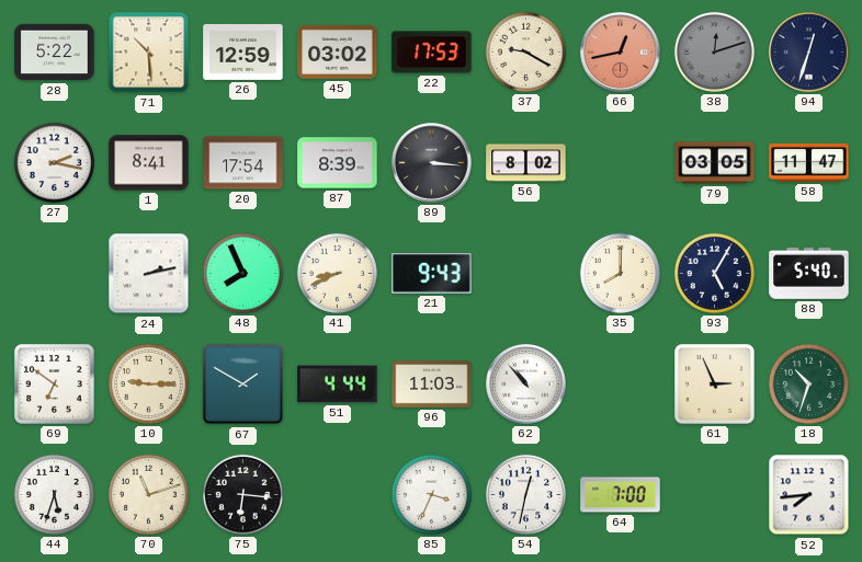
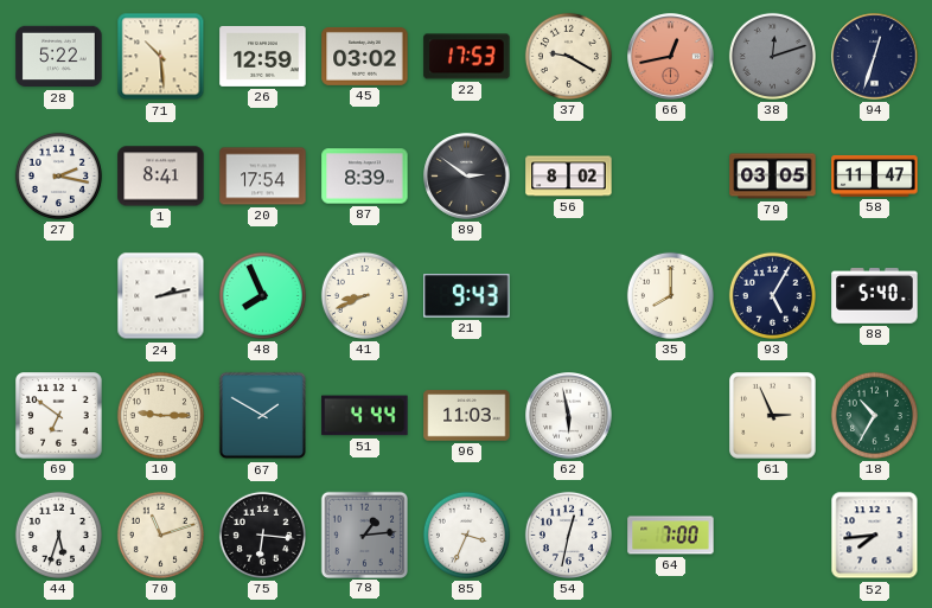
89: 3:16 -> 2:51 (467, 177)
62: 10:53 -> 5:58 (569, 416)
18: 10:33 -> 10:35 (874, 415)
78: none -> 1:14 (364, 535)
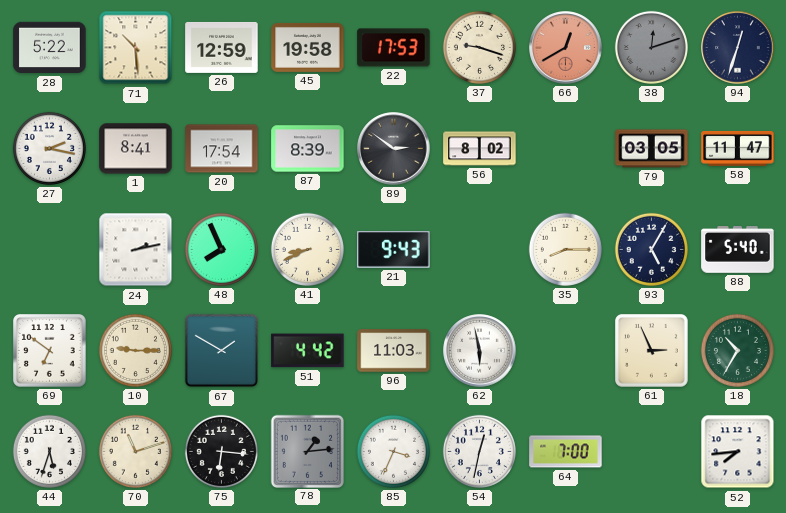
45: 03:02 -> 19:58 (308, 47)
37: 9:20 -> 9:18 (479, 47)
66: 12:43 -> 12:40 (566, 48)
35: 8:00 -> 8:15 (565, 249)
51: 4:44 -> 4:42 (308, 351)
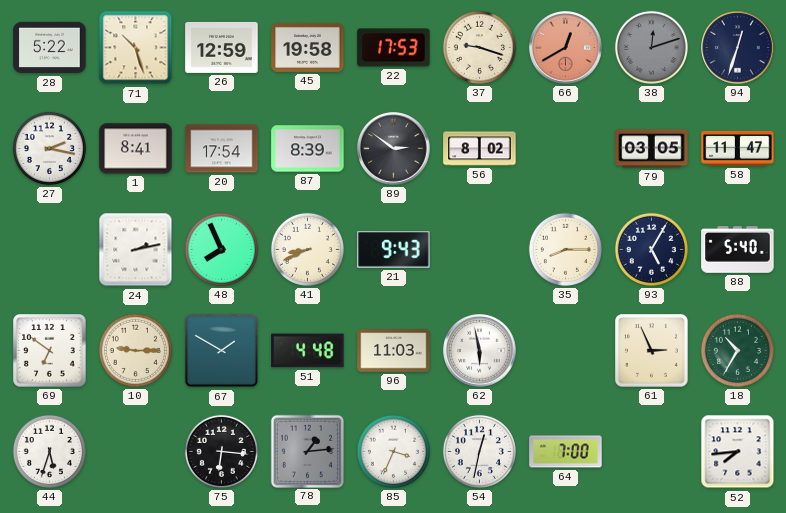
71: 10:29 -> 10:27 (136, 48)
51: 4:42 -> 4:48 (308, 351)
70: 11:12 -> none (135, 451)
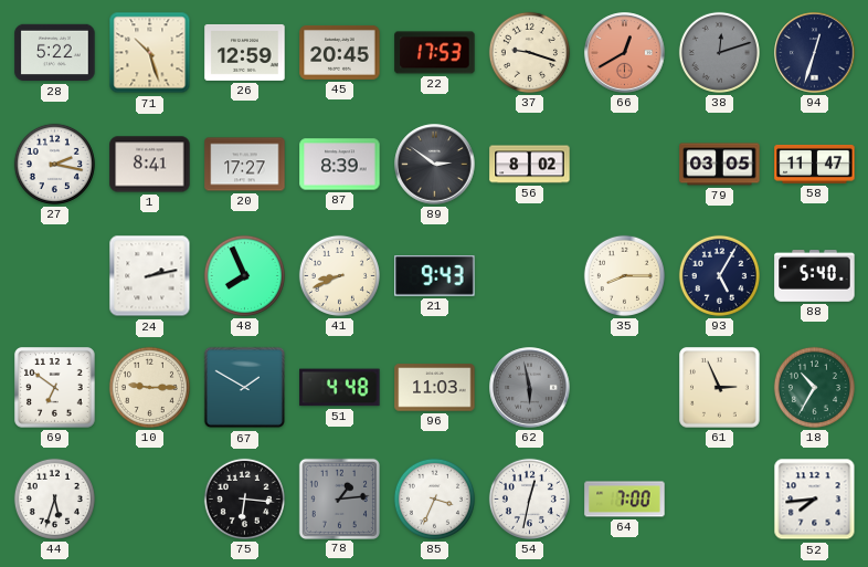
45: 19:58 -> 20:45 (340, 52)
20: 17:54 -> 17:27 (245, 165)
62 dial: white -> grey (530, 388)
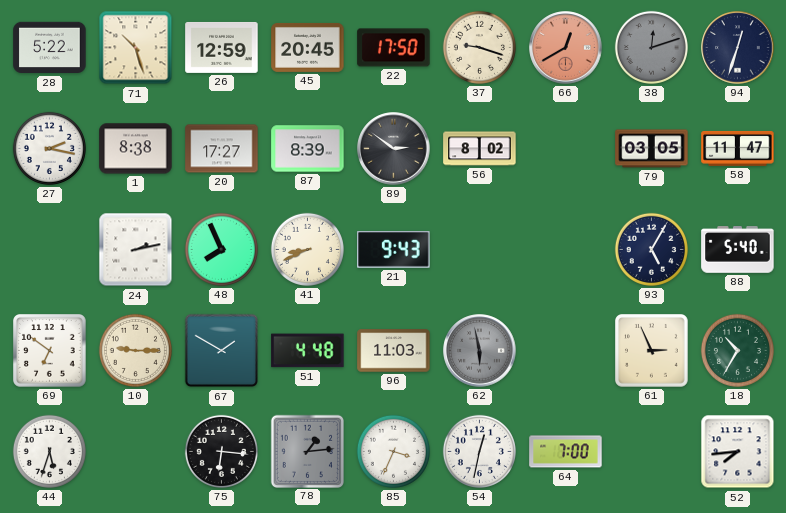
22: 17:53 -> 17:50 (394, 48)
1: 8:41 -> 8:38 (136, 149)
35: 8:15 -> none (624, 275)
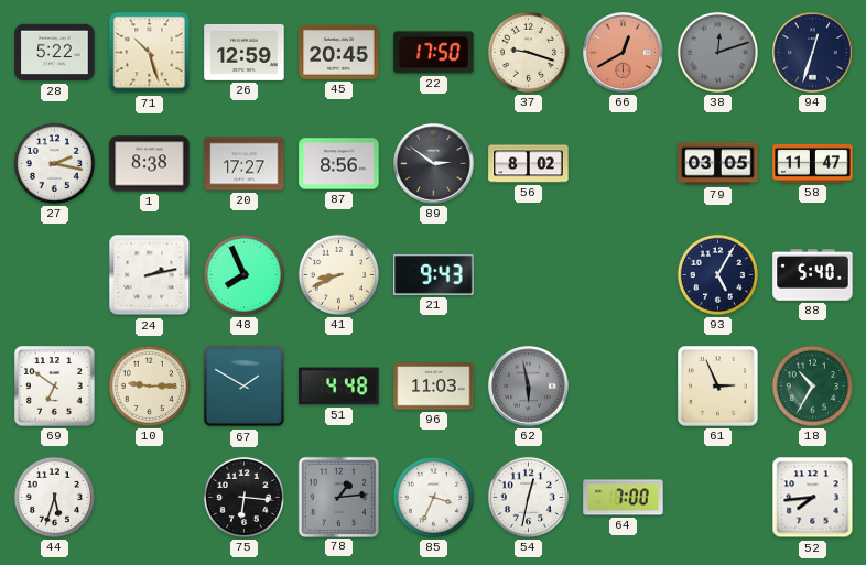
87: 8:39 -> 8:56 (339, 164)
